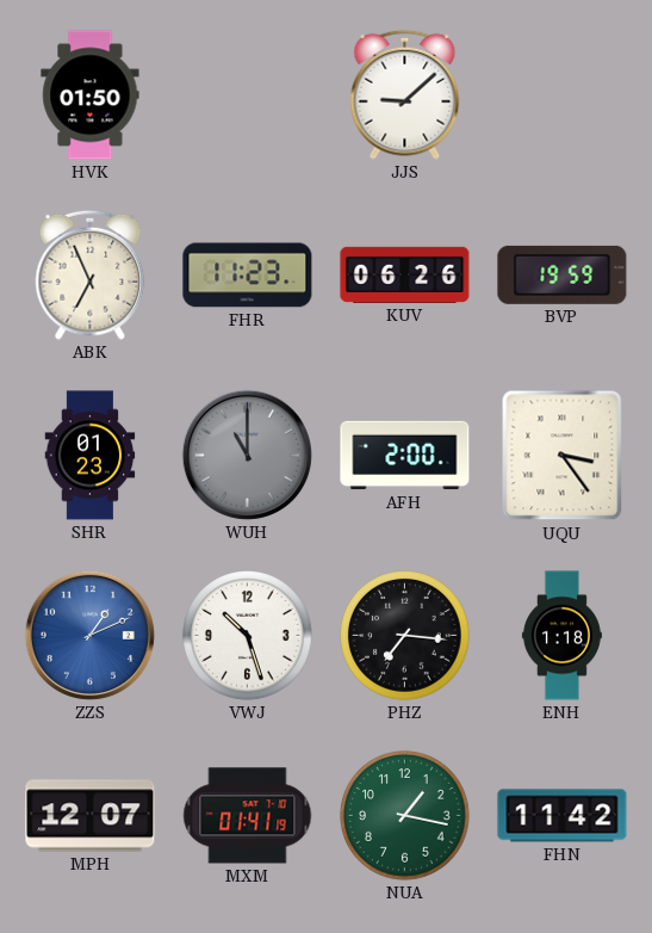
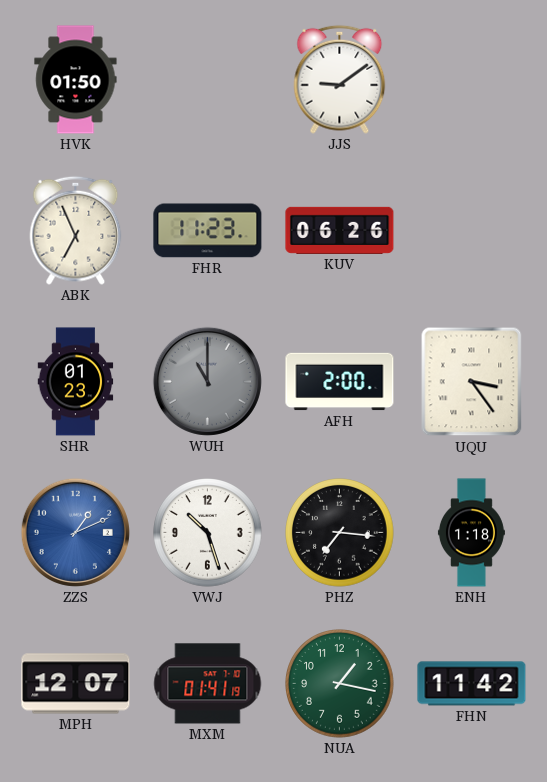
JJS: 9:08 -> 9:09 (340, 79)
BVP: 19:59 -> none (563, 274)
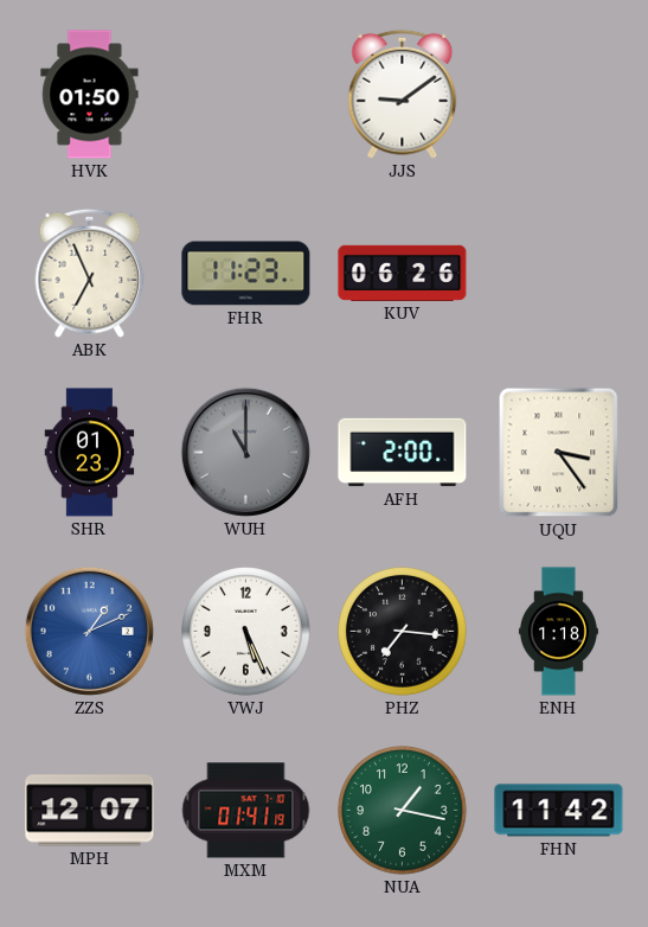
VWJ: 10:27 -> 5:26 (246, 632)
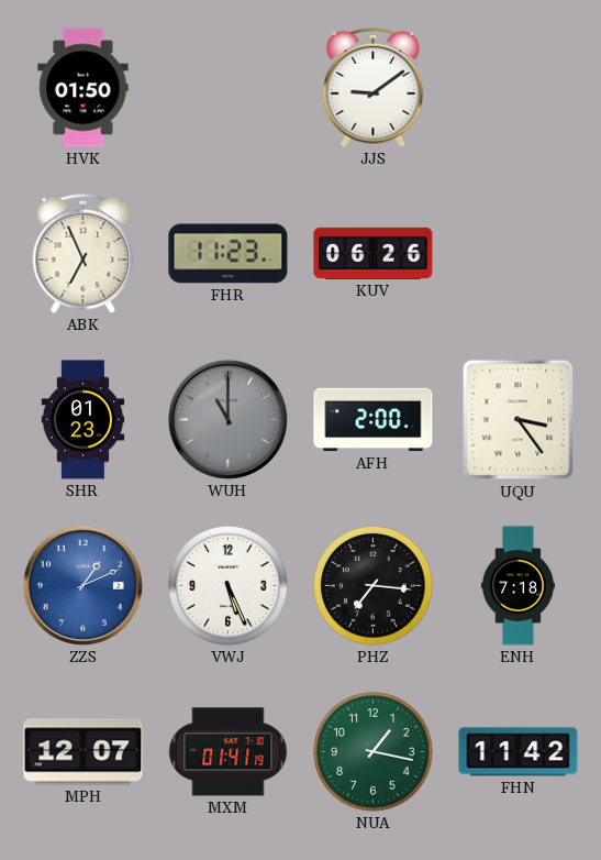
ENH: 1:18 -> 7:18 (517, 586)
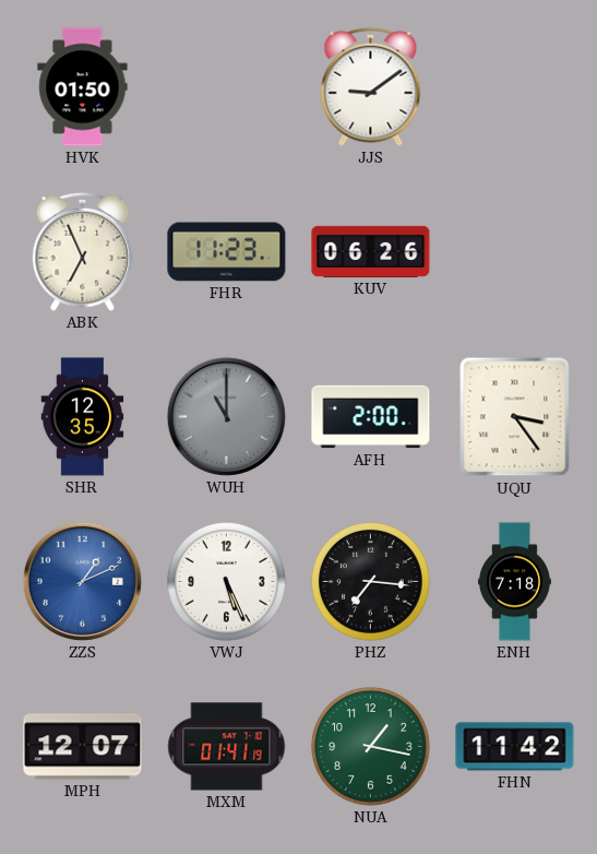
SHR: 01:23 -> 12:35 (83, 417)
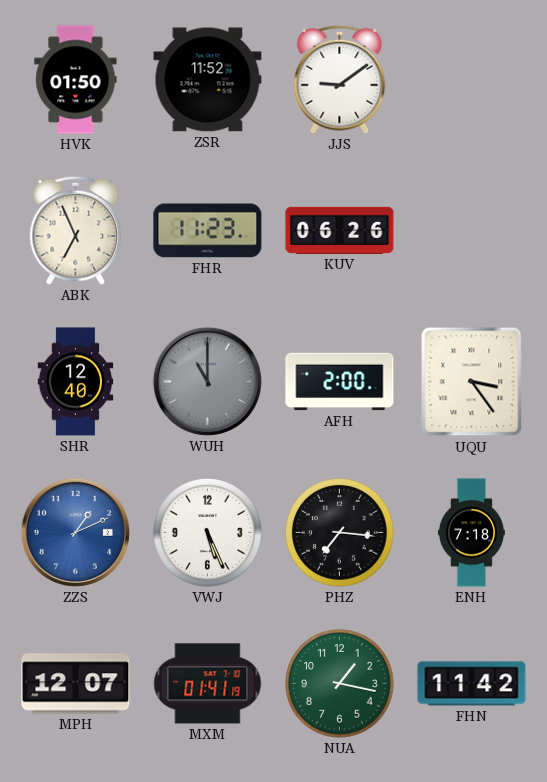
ZSR: none -> 11:52 (208, 80)
SHR: 12:35 -> 12:40 (76, 382)
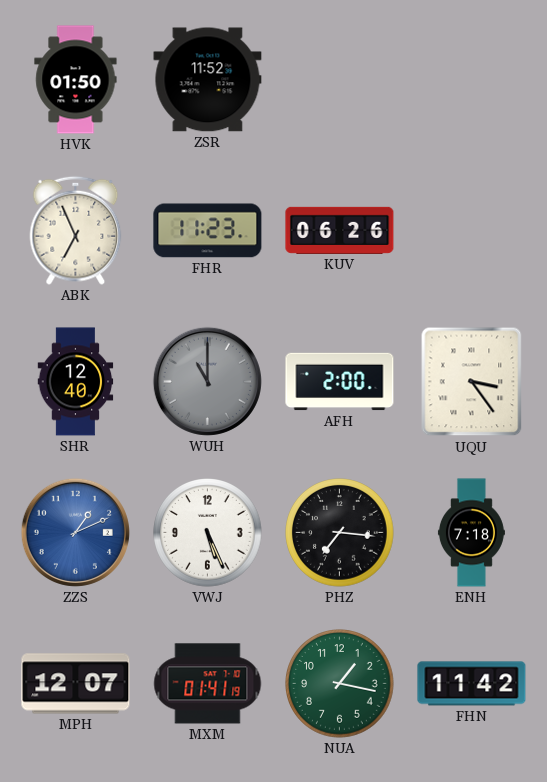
JJS: 9:09 -> none (340, 79)
